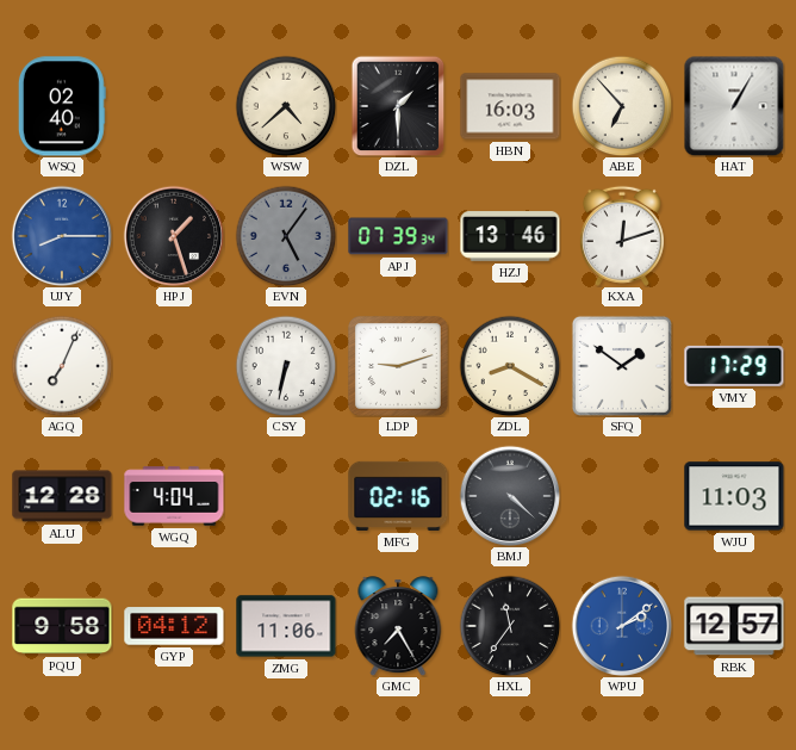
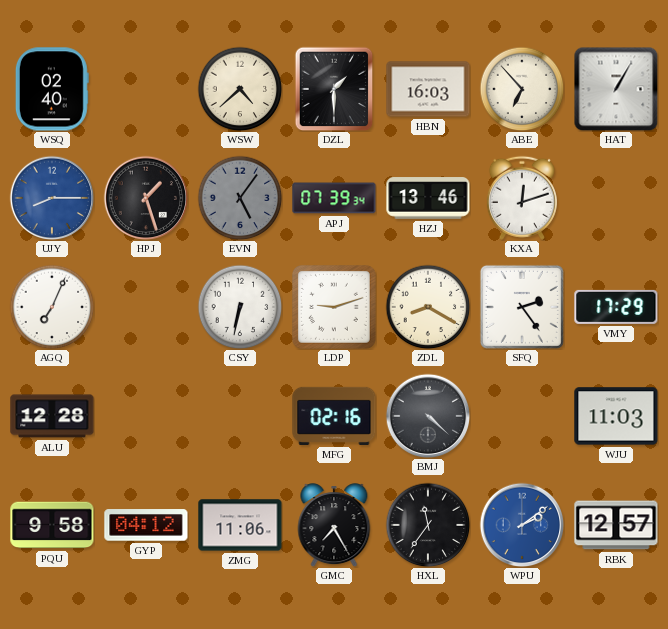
SFQ: 1:51 -> 2:24 (522, 307)
WGQ: 4:04 -> none (174, 496)
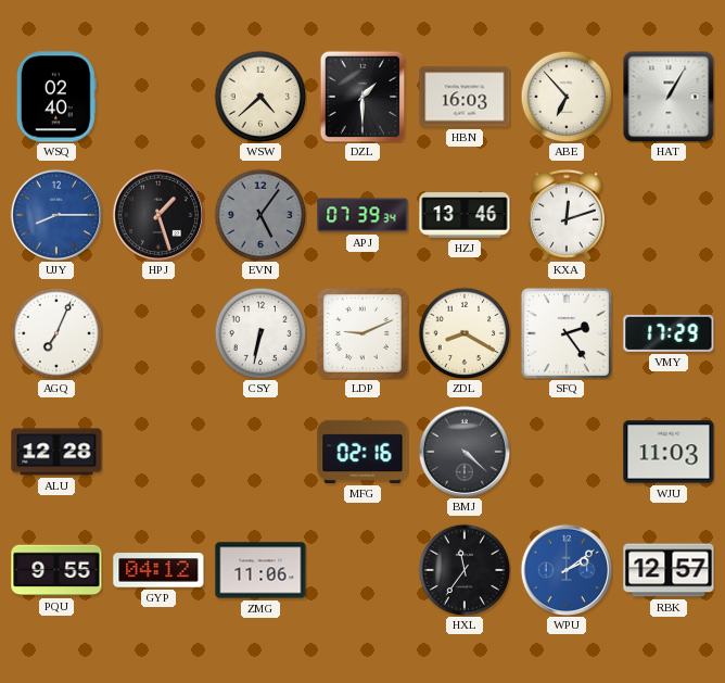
LDP: 9:12 -> 9:11 (362, 333)
PQU: 9:58 -> 9:55 (56, 570)
GMC: 7:25 -> none (334, 525)
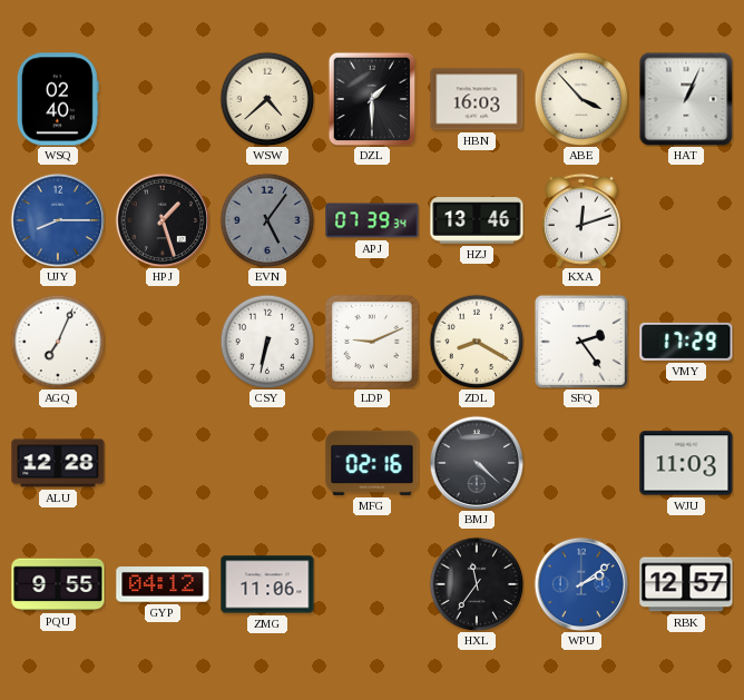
ABE: 6:53 -> 3:53 (581, 99)
HAT: 1:05 -> 1:04 (686, 99)
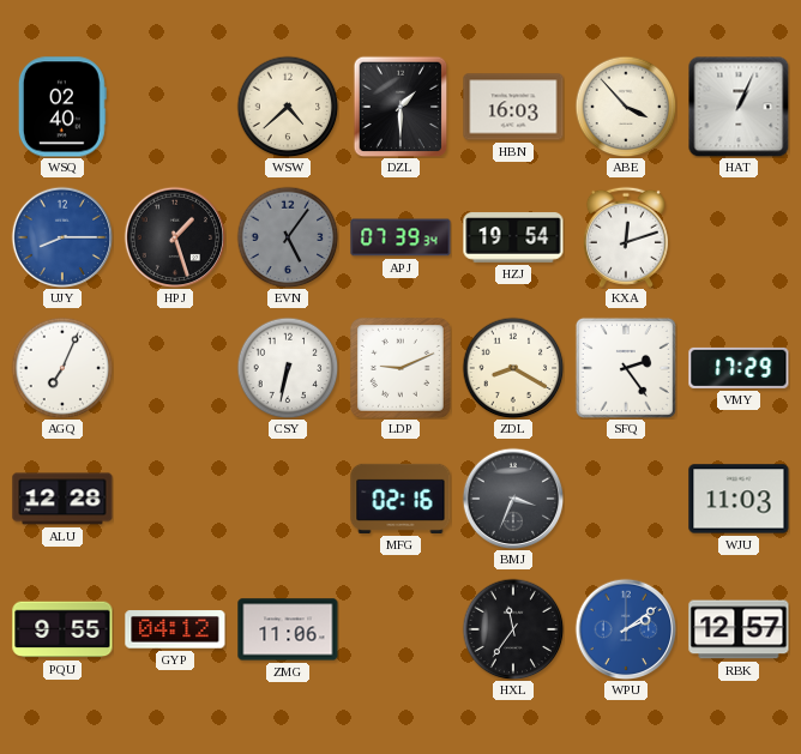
HZJ: 13:46 -> 19:54 (513, 237)
BMJ: 4:22 -> 3:34 (513, 499)
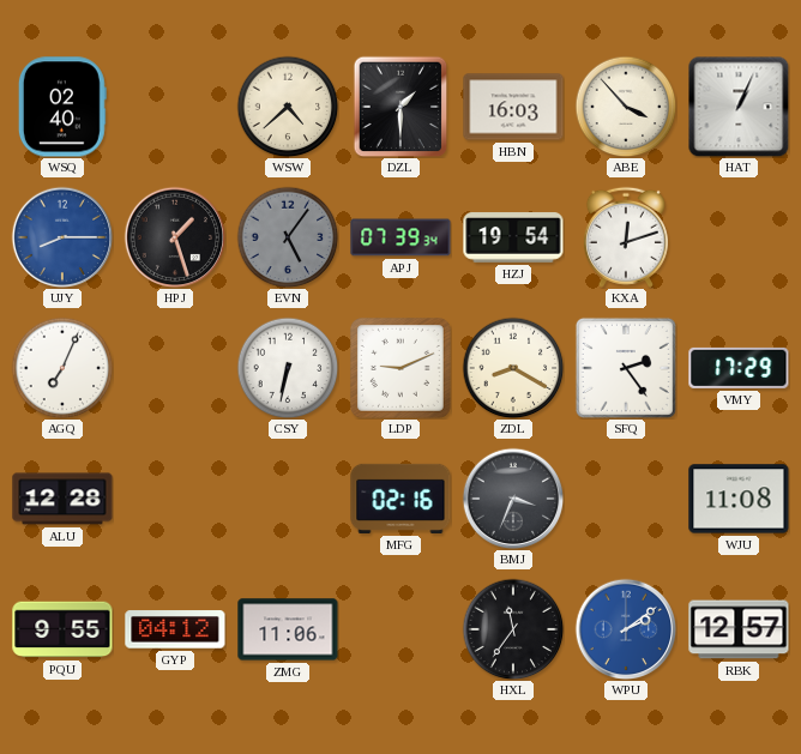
WJU: 11:03 -> 11:08 (739, 499)
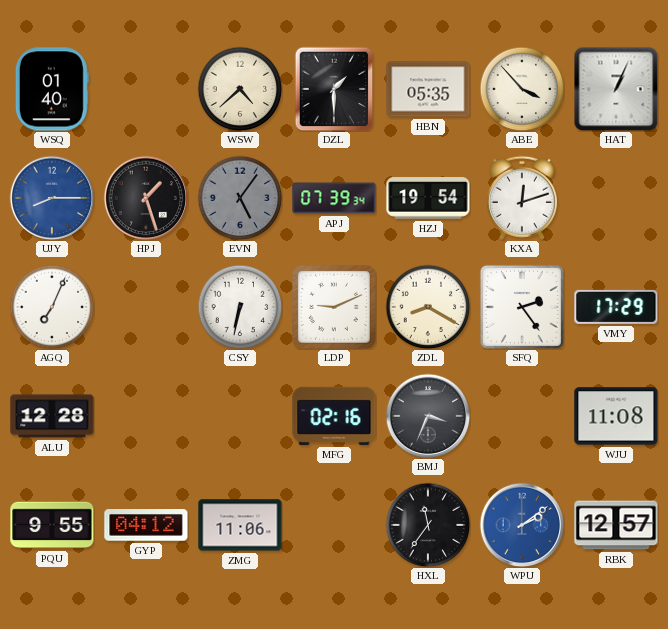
WSQ: 02:40 -> 01:40 (52, 89)
HBN: 16:03 -> 05:35 (428, 89)
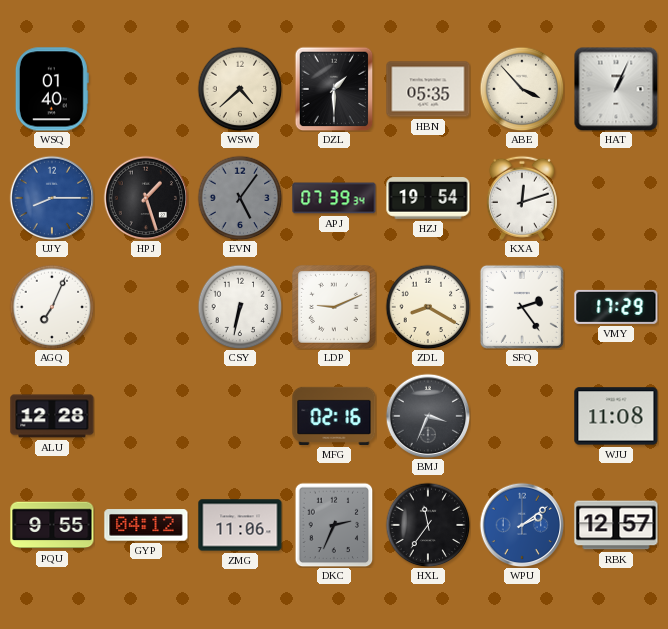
DKC: none -> 2:34 (334, 525)
